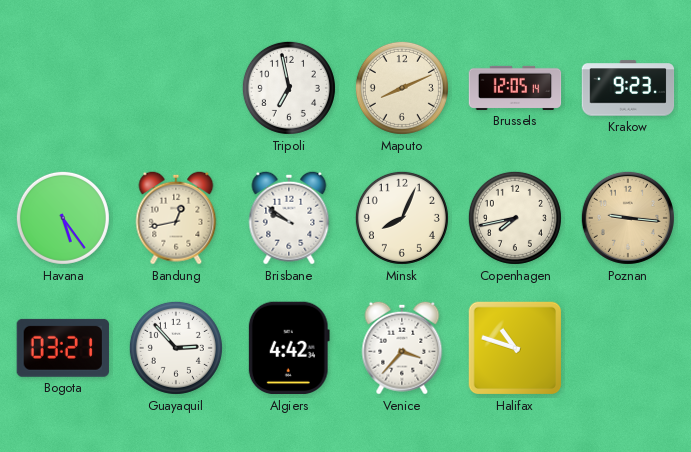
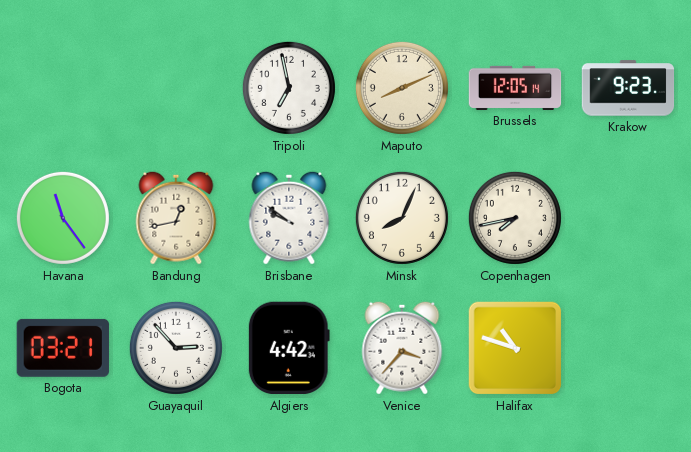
Havana: 5:24 -> 11:24 (63, 218)
Poznan: 9:16 -> none (628, 218)
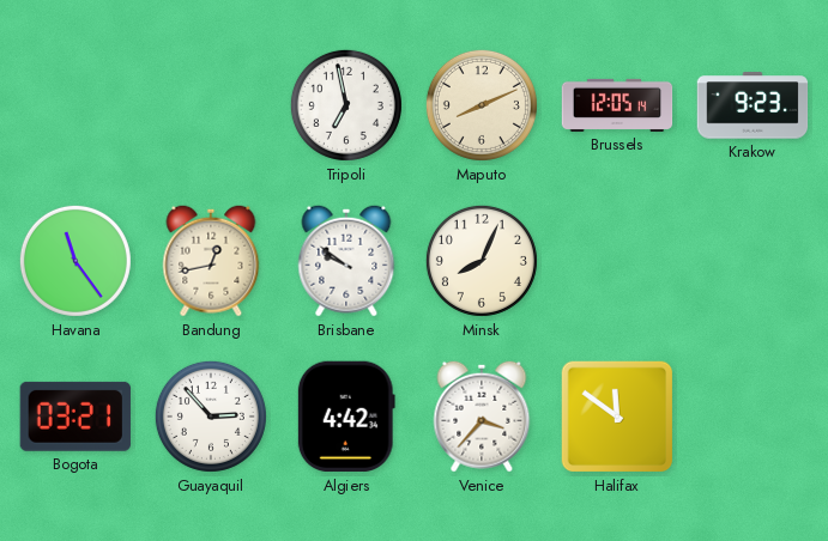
Copenhagen: 7:43 -> none (515, 218)
Halifax: 10:48 -> 11:51 (617, 417)
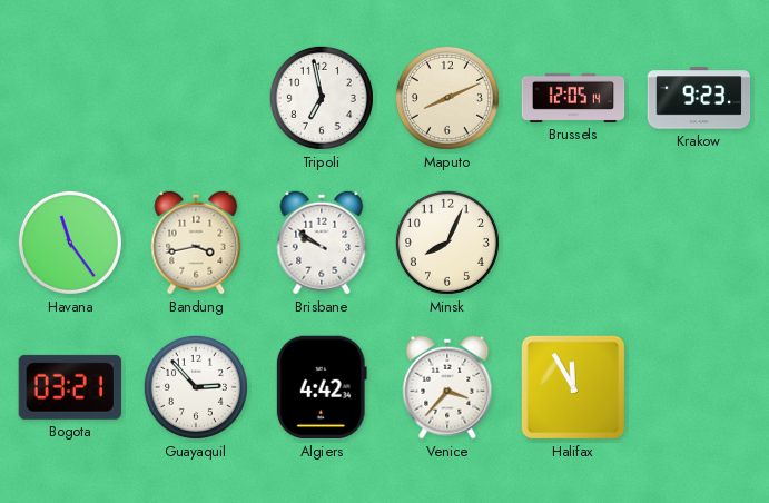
Bandung: 12:43 -> 3:43 (196, 243)
Halifax: 11:51 -> 11:55 (573, 387)
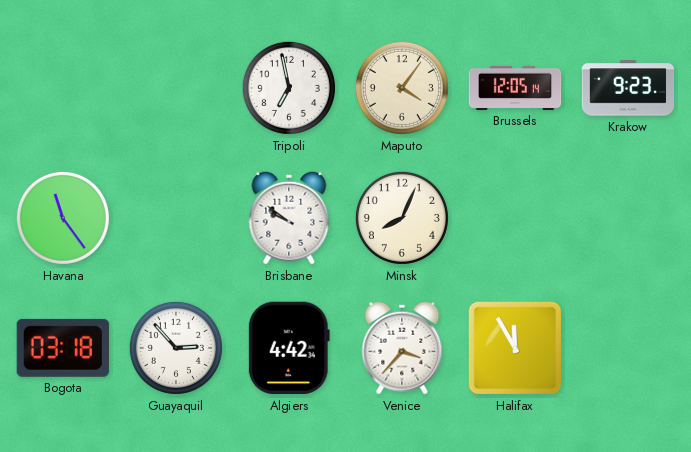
Maputo: 8:11 -> 4:06 (402, 88)
Bandung: 3:43 -> none (196, 243)
Bogota: 03:21 -> 03:18 (63, 348)
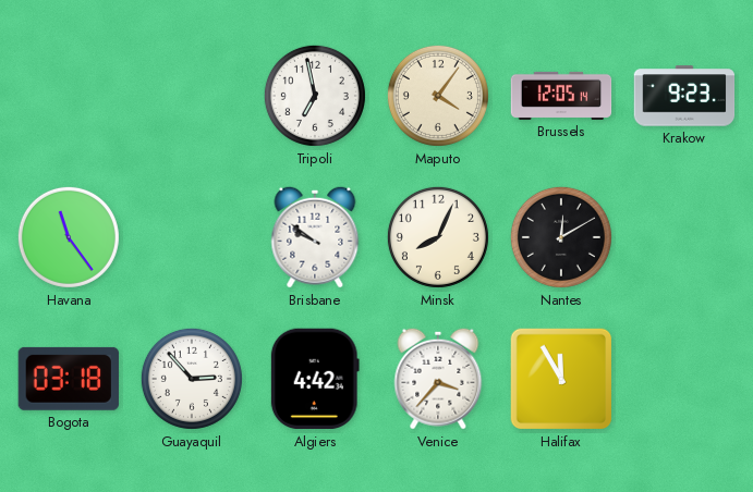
Nantes: none -> 12:10 (561, 237)
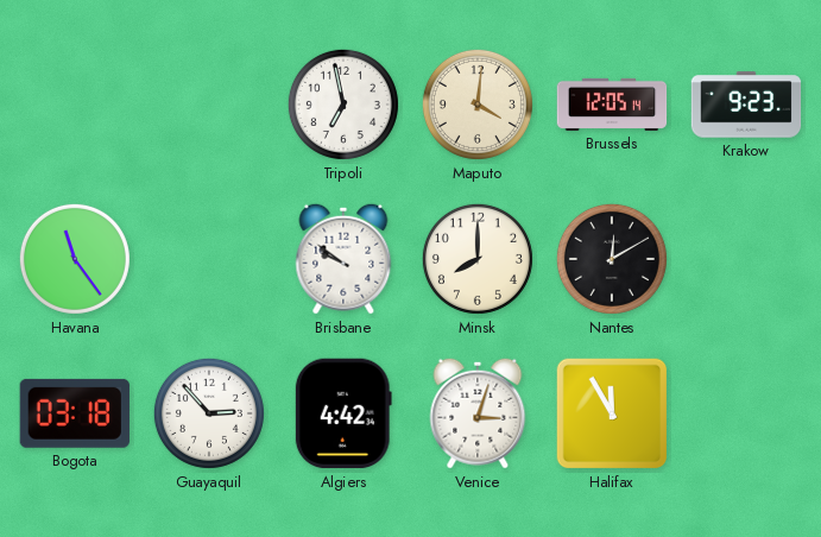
Maputo: 4:06 -> 4:01 (478, 105)
Minsk: 8:04 -> 8:00 (478, 259)
Venice: 3:37 -> 3:03 (478, 413)
